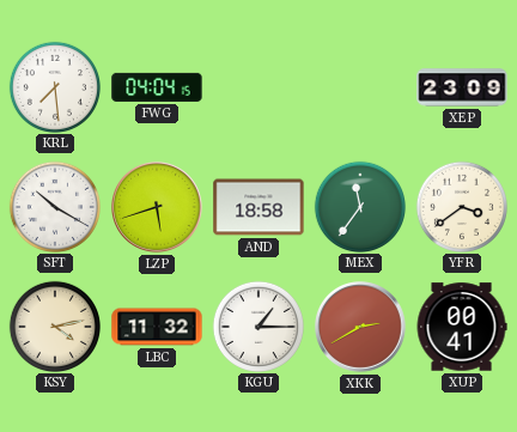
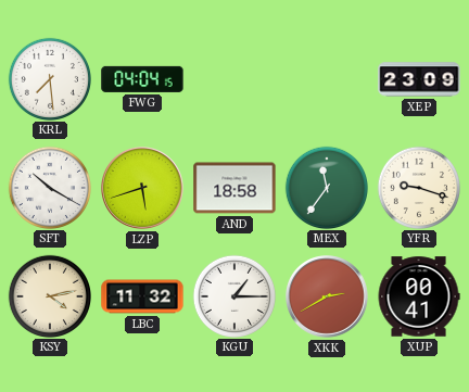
YFR: 3:39 -> 9:18 (418, 187)
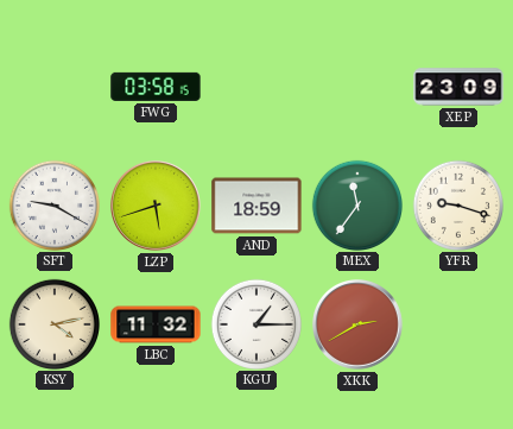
KRL: 7:29 -> none (49, 78)
FWG: 04:04 -> 03:58 (156, 87)
SFT: 10:20 -> 9:20 (53, 204)
AND: 18:58 -> 18:59 (256, 206)
XUP: 00:41 -> none (419, 296)
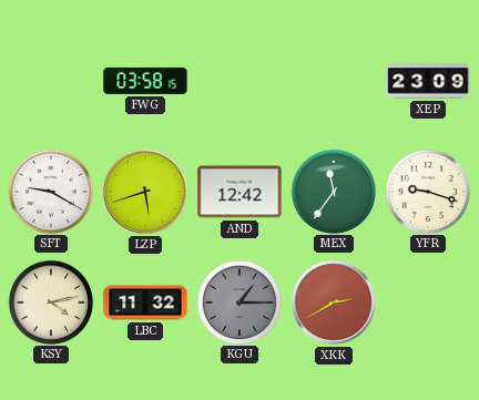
AND: 18:59 -> 12:42 (239, 192)
KGU dial: white -> grey (238, 301)
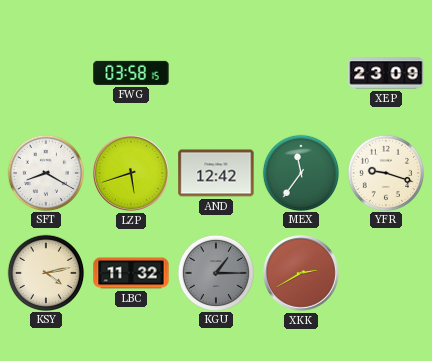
SFT: 9:20 -> 8:20 (45, 172)
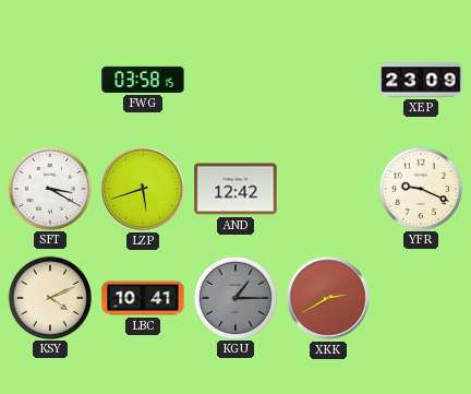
SFT: 8:20 -> 3:20 (49, 188)
MEX: 11:36 -> none (300, 172)
YFR: 9:18 -> 9:19 (420, 188)
KSY: 4:13 -> 4:11 (49, 297)
LBC: 11:32 -> 10:41 (143, 298)
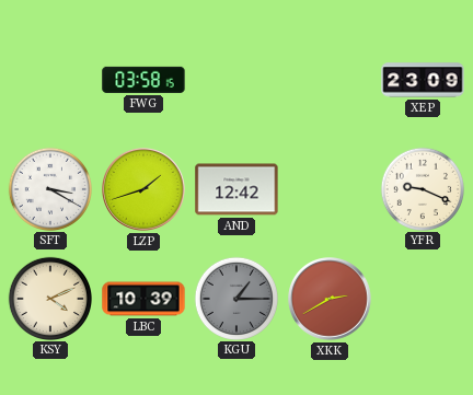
LZP: 5:42 -> 1:42 (145, 190)
LBC: 10:41 -> 10:39 (143, 299)
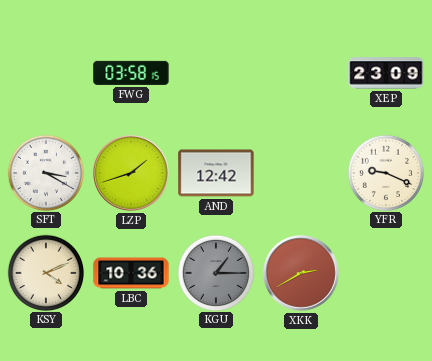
LBC: 10:39 -> 10:36 (131, 273)
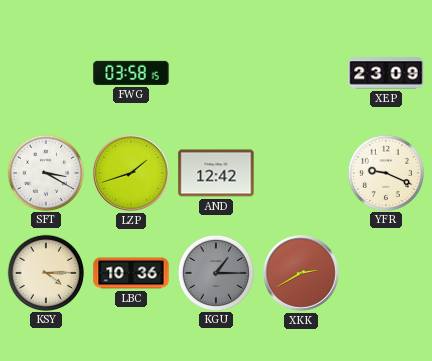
KSY: 4:11 -> 4:15 (45, 272)
